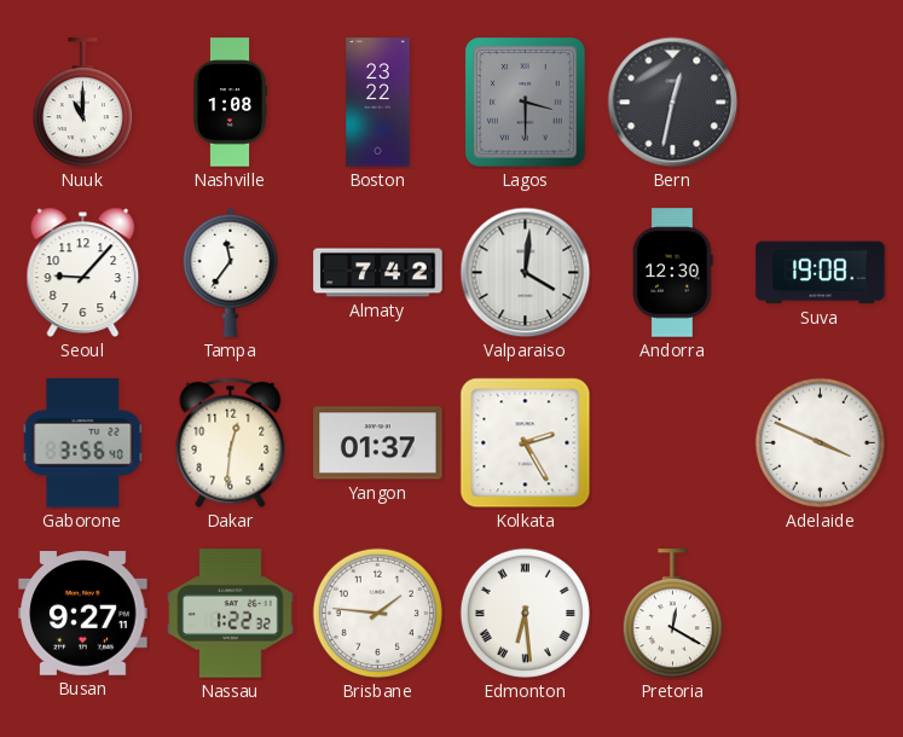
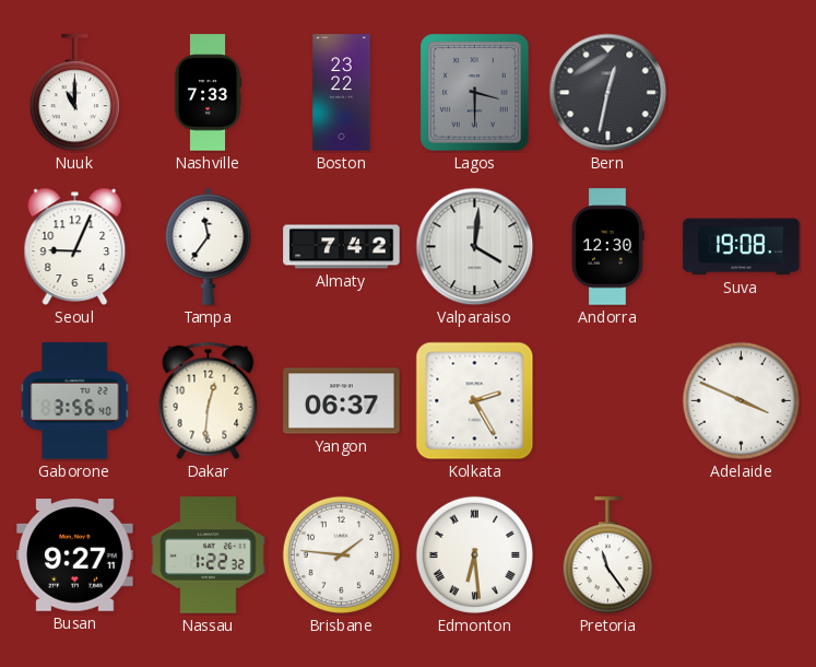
Nashville: 1:08 -> 7:33 (208, 93)
Seoul: 9:07 -> 9:04 (75, 246)
Yangon: 01:37 -> 06:37 (342, 401)
Pretoria: 12:20 -> 11:24 (607, 555)
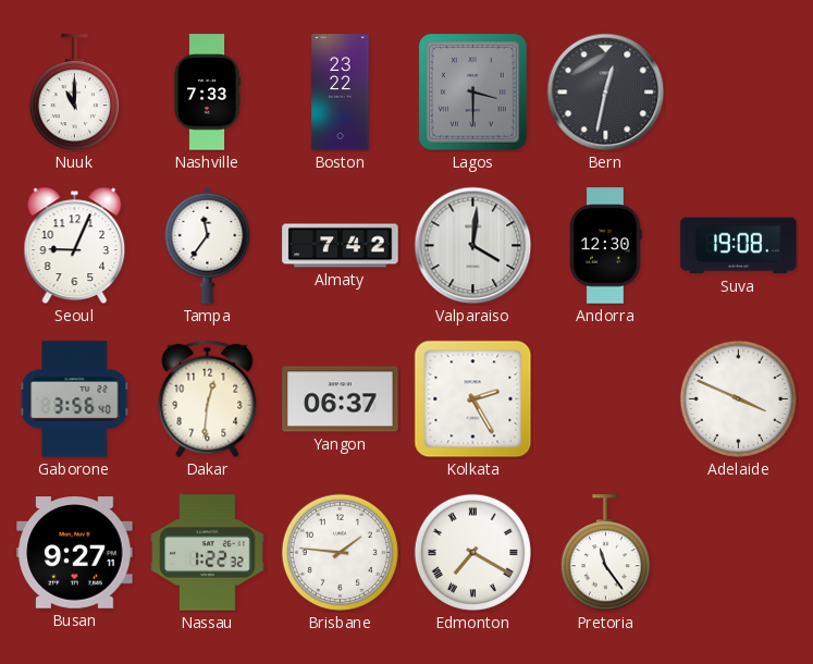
Edmonton: 6:29 -> 7:20 (472, 552)
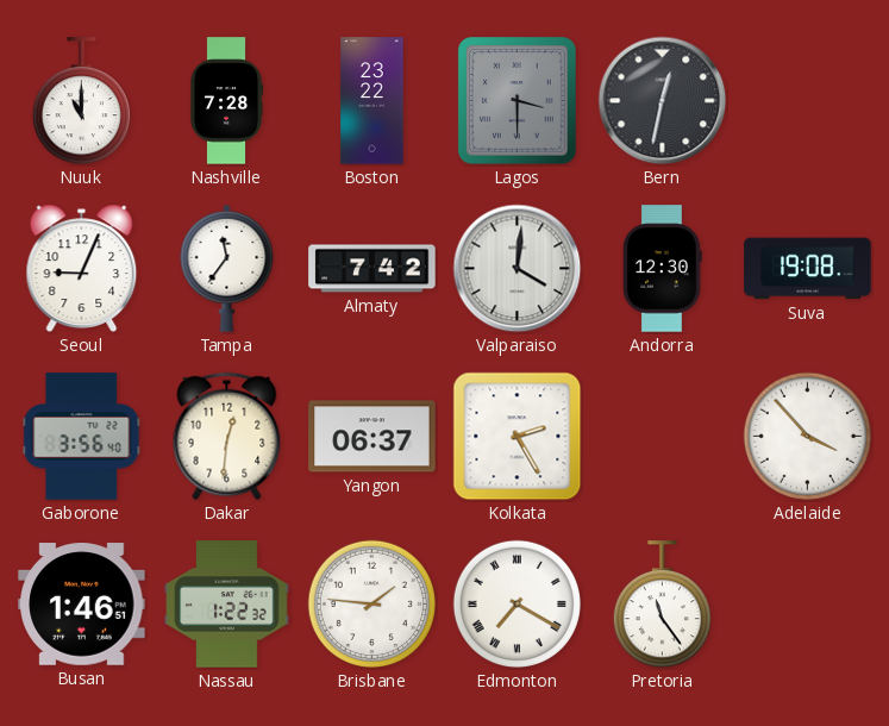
Nashville: 7:33 -> 7:28 (226, 101)
Adelaide: 3:49 -> 3:53 (807, 436)
Busan: 9:27 -> 1:46 (82, 605)
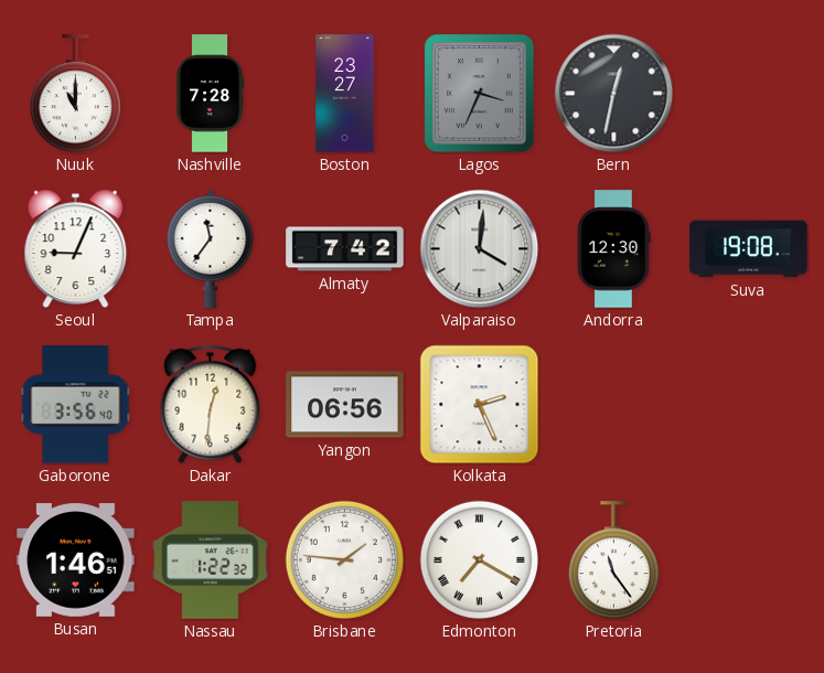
Boston: 23:22 -> 23:27 (345, 94)
Lagos: 3:30 -> 3:34 (480, 94)
Yangon: 06:37 -> 06:56 (345, 405)
Kolkata: 2:25 -> 2:26 (480, 405)
Adelaide: 3:53 -> none (807, 436)
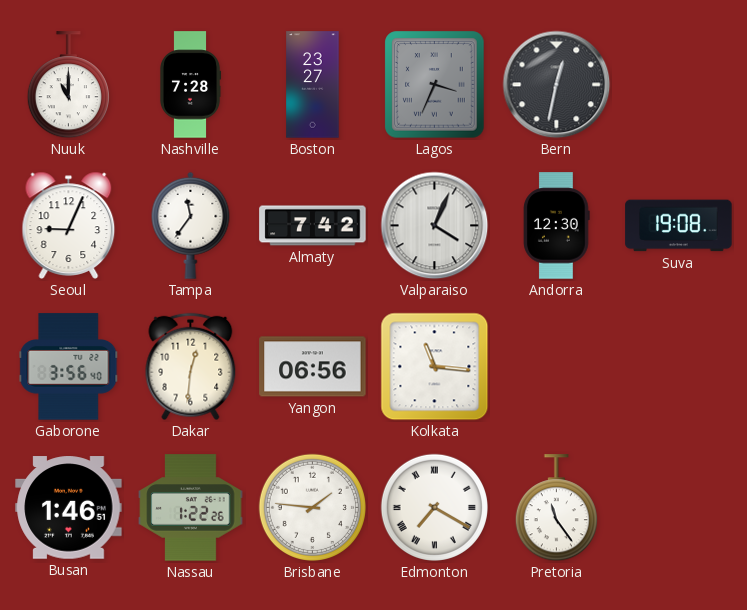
Valparaiso: 4:01 -> 4:04 (435, 226)
Kolkata: 2:26 -> 11:16 (435, 367)
Nassau: 1:22:32 -> 1:22:26 (191, 508)
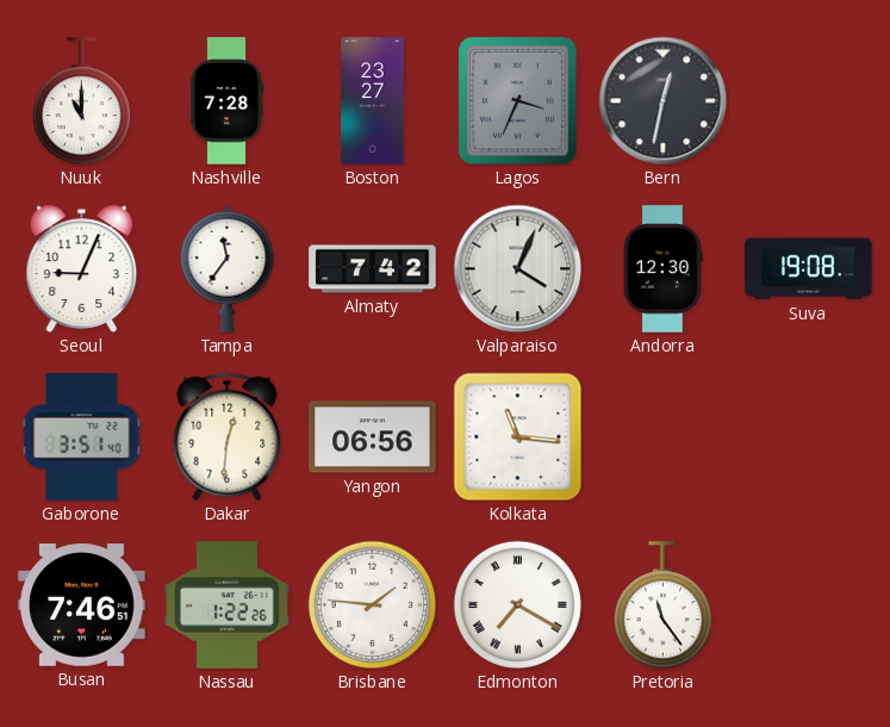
Gaborone: 3:56 -> 3:51 (82, 437)
Busan: 1:46 -> 7:46 (82, 605)
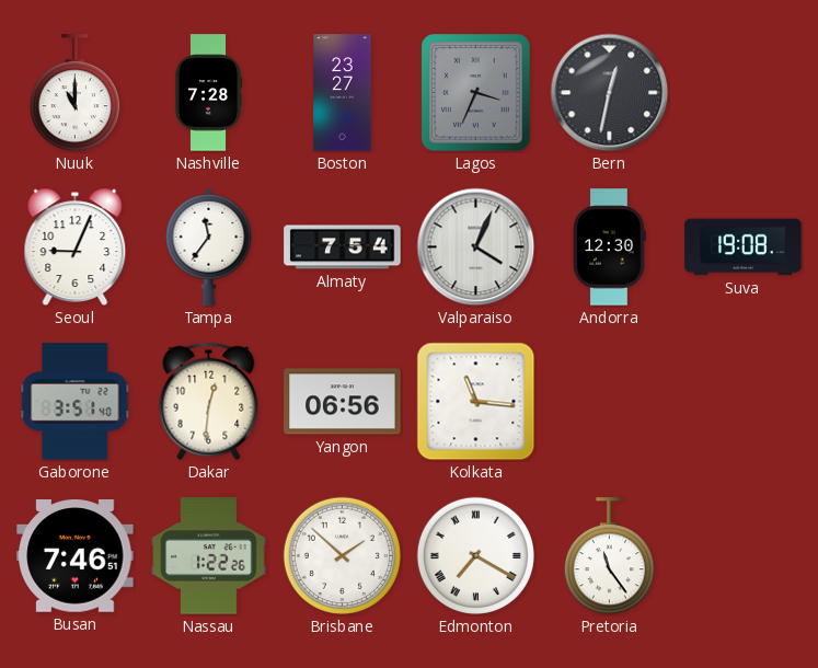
Almaty: 7:42 -> 7:54 (343, 247)
Brisbane: 1:46 -> 1:52 (342, 555)
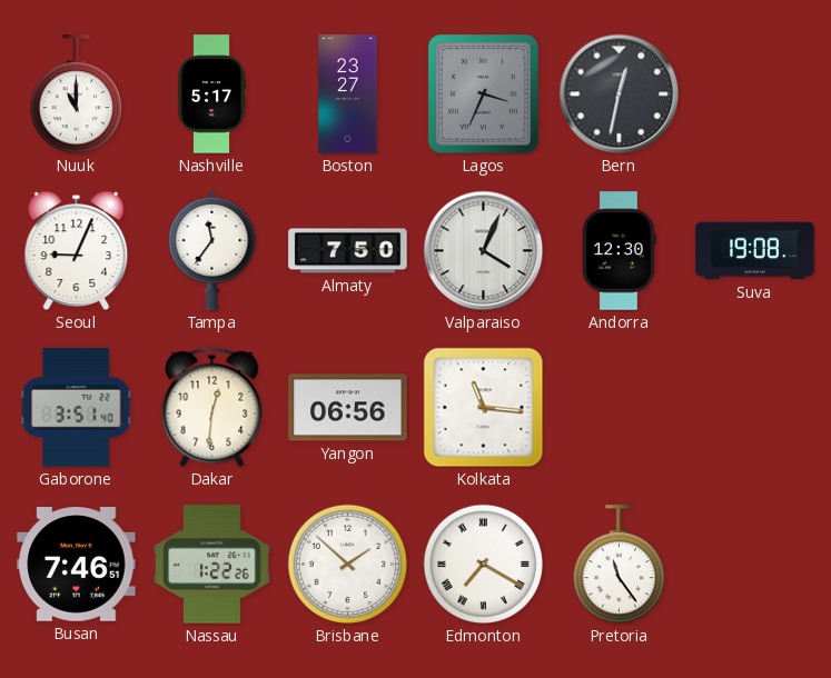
Nashville: 7:28 -> 5:17 (211, 94)
Almaty: 7:54 -> 7:50 (348, 251)
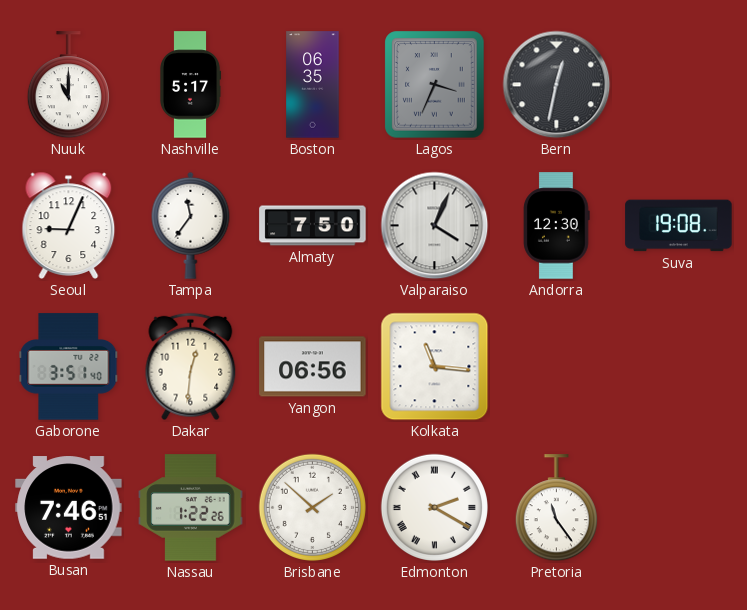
Boston: 23:27 -> 06:35 (313, 85)
Edmonton: 7:20 -> 2:20 (434, 507)
